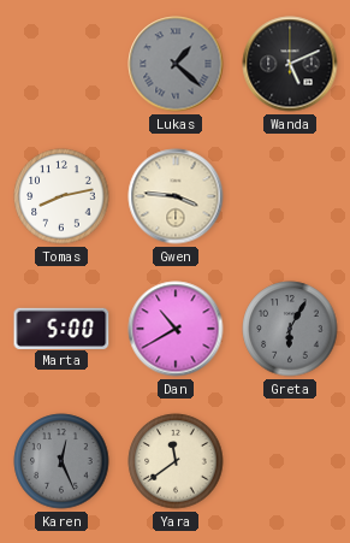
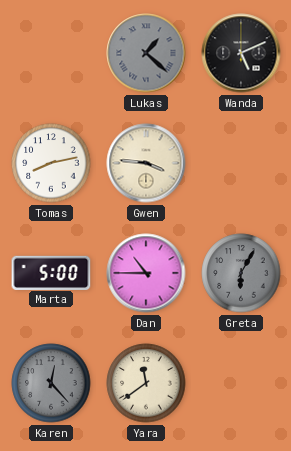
Dan: 10:40 -> 10:45 (146, 273)
Karen: 12:26 -> 12:23 (51, 383)
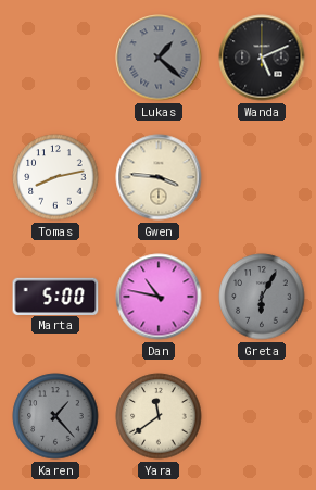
Dan: 10:45 -> 10:47 (159, 297)
Karen: 12:23 -> 1:23 (55, 416)
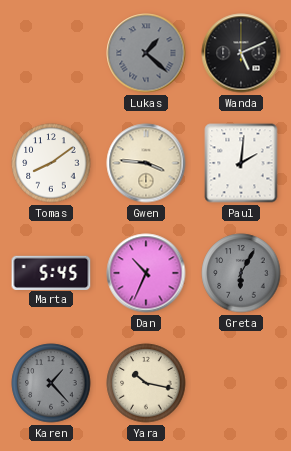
Tomas: 8:13 -> 8:09 (51, 163)
Paul: none -> 2:01 (241, 163)
Marta: 5:00 -> 5:45 (51, 272)
Dan: 10:47 -> 10:34 (146, 273)
Yara: 11:39 -> 10:17 (146, 383)
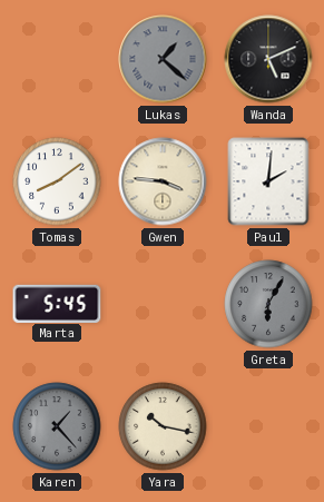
Dan: 10:34 -> none (146, 273)
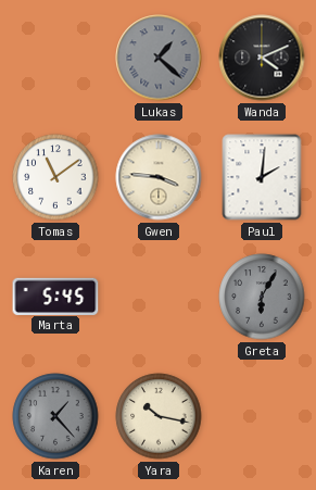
Wanda: 5:11 -> 4:11 (262, 58)
Tomas: 8:09 -> 11:09 (55, 177)
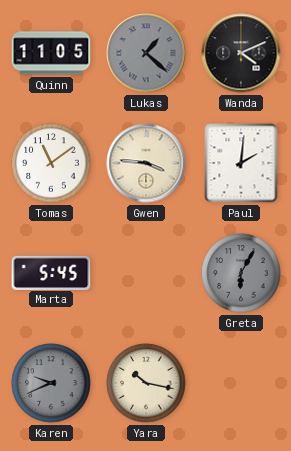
Quinn: none -> 11:05 (51, 53)
Karen: 1:23 -> 9:41 (51, 383)
